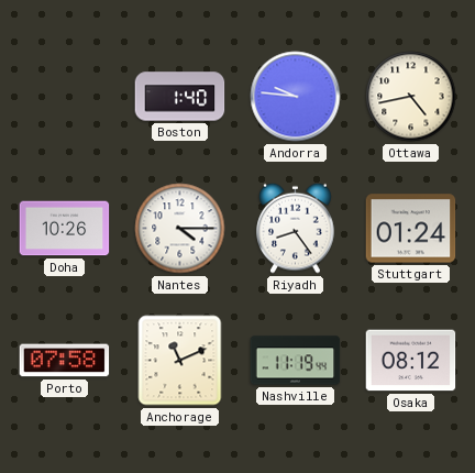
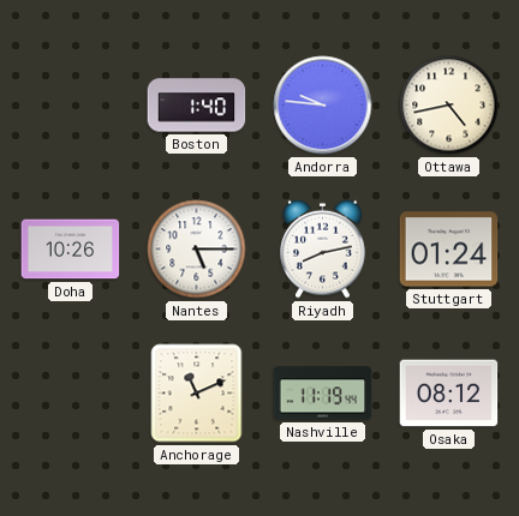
Nantes: 4:15 -> 5:15 (197, 250)
Riyadh: 8:24 -> 8:13 (323, 248)
Porto: 07:58 -> none (65, 361)
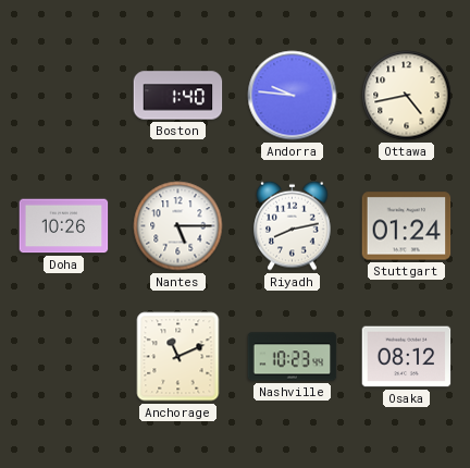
Nashville: 11:19 -> 10:23 (293, 357)
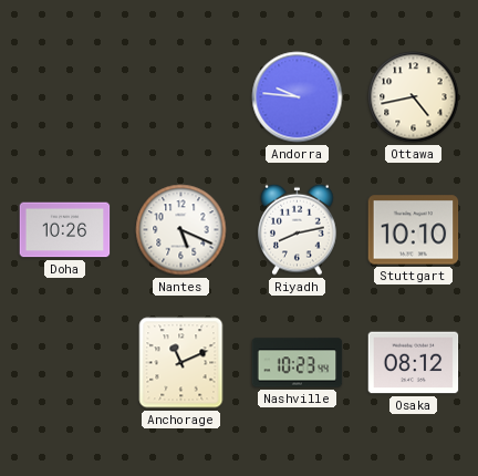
Boston: 1:40 -> none (178, 96)
Nantes: 5:15 -> 5:19 (181, 230)
Stuttgart: 01:24 -> 10:10 (414, 230)
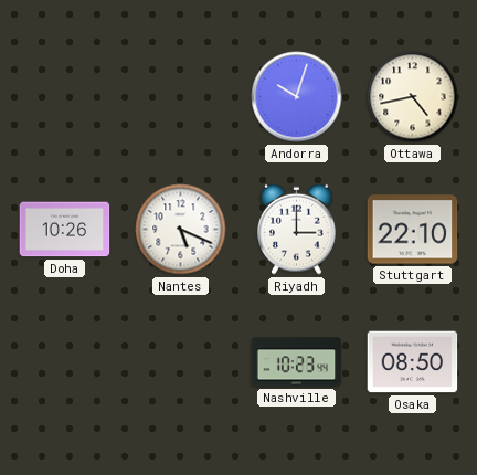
Andorra: 9:46 -> 10:03 (297, 97)
Riyadh: 8:13 -> 3:00 (297, 229)
Stuttgart: 10:10 -> 22:10 (413, 230)
Anchorage: 11:11 -> none (181, 363)
Osaka: 08:12 -> 08:50 (413, 362)
